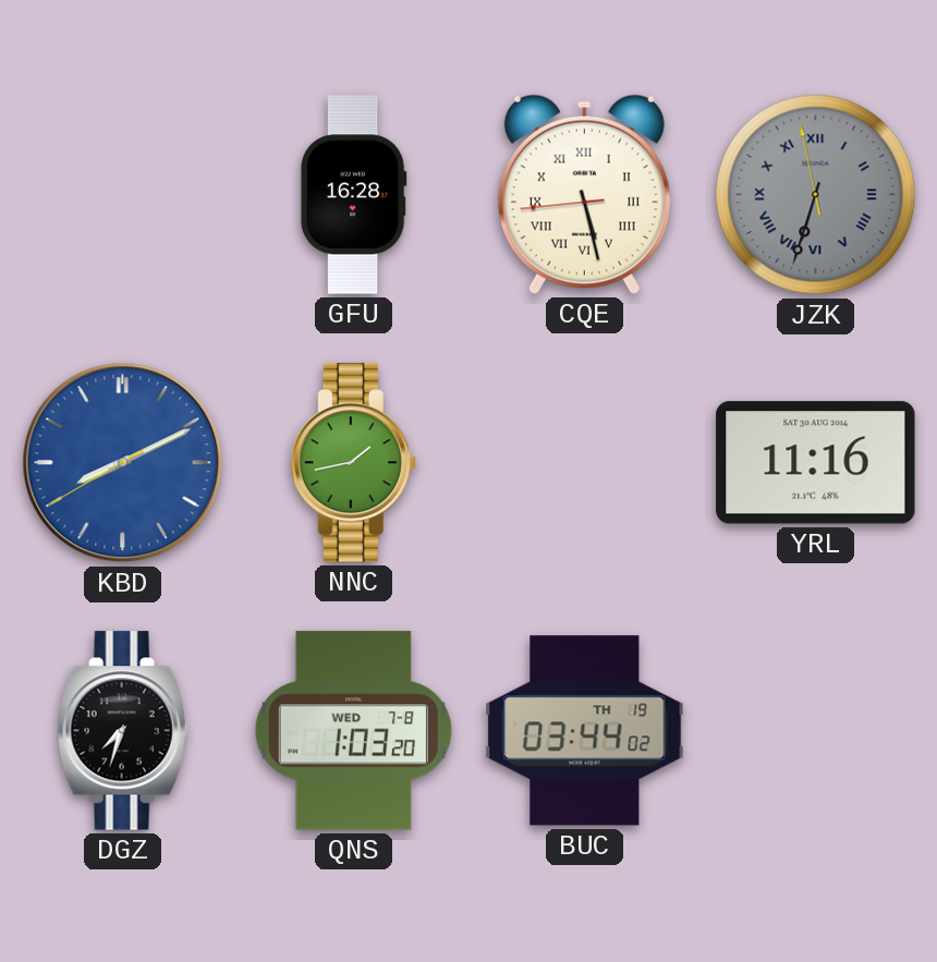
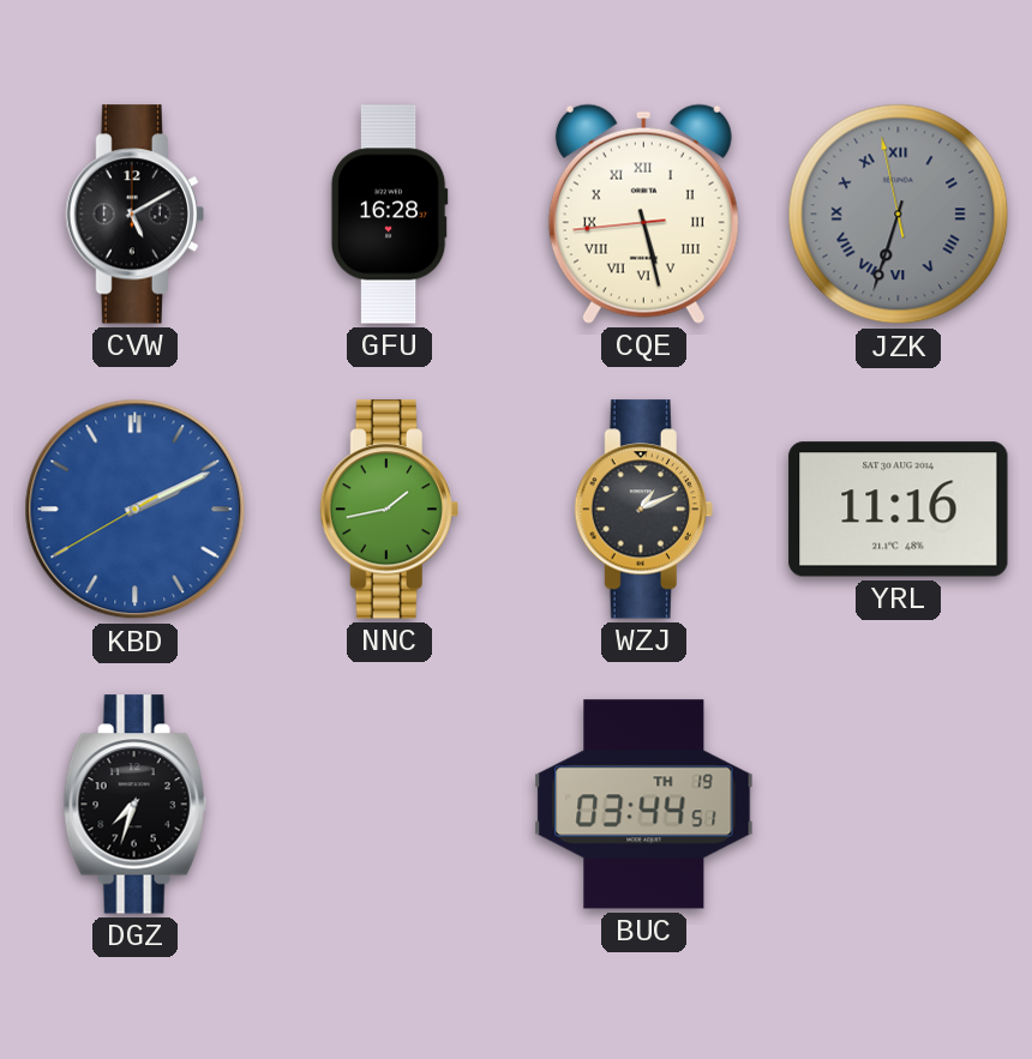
CVW: none -> 5:10 (134, 215)
KBD: 8:10 -> 2:10 (136, 510)
WZJ: none -> 1:11 (643, 510)
QNS: 1:03 -> none (353, 731)
BUC: 03:44:02 -> 03:44:51 (644, 805)
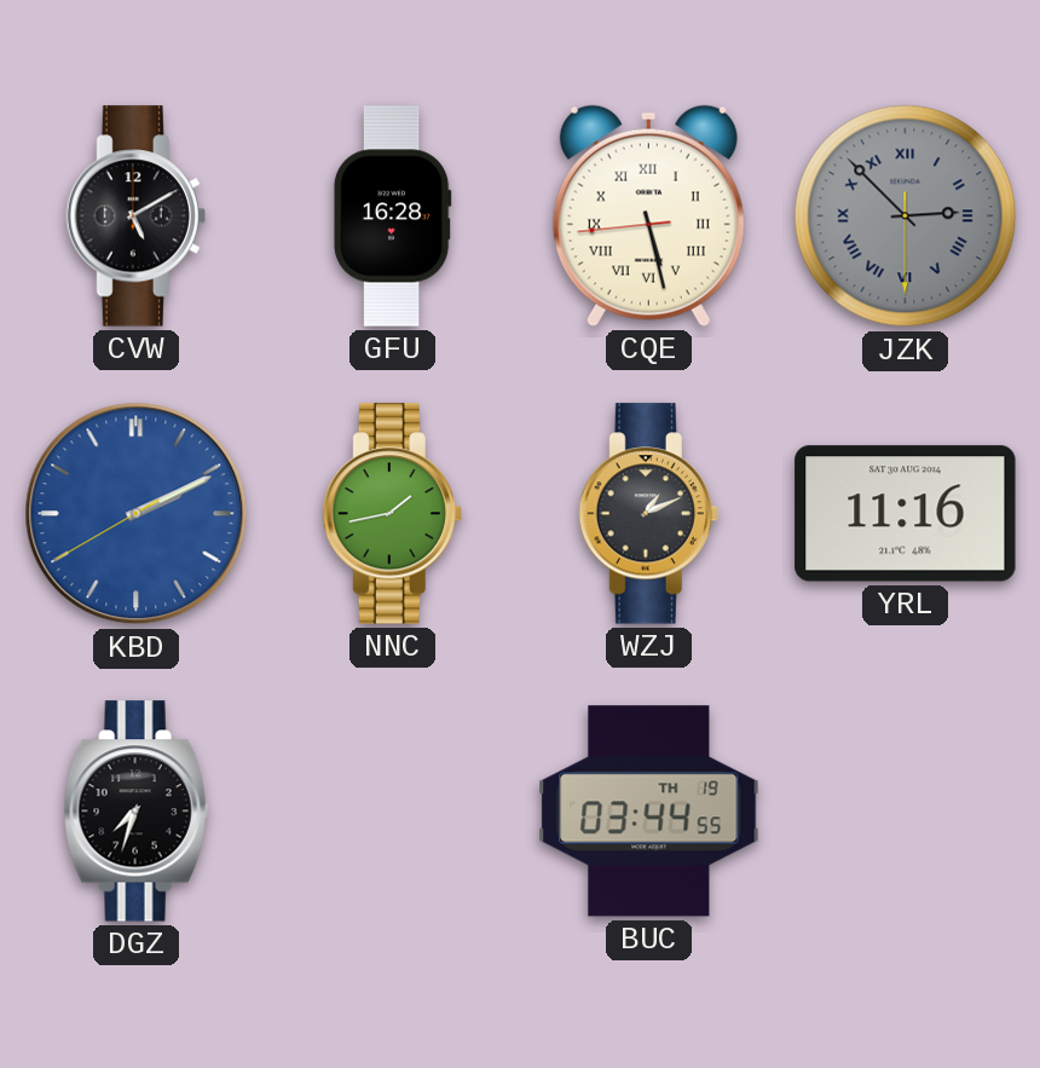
JZK: 6:32 -> 2:52 (906, 217)
BUC: 03:44:51 -> 03:44:55 (649, 812)
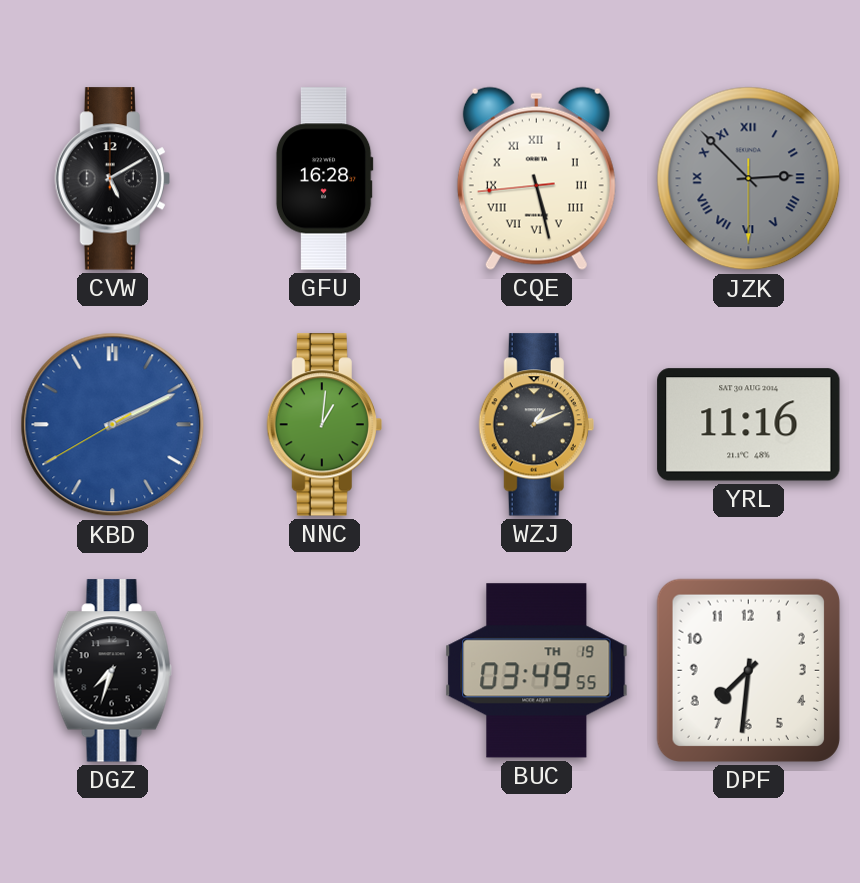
NNC: 1:43 -> 1:01 (324, 425)
BUC: 03:44 -> 03:49 (537, 671)
DPF: none -> 7:31 (748, 670)
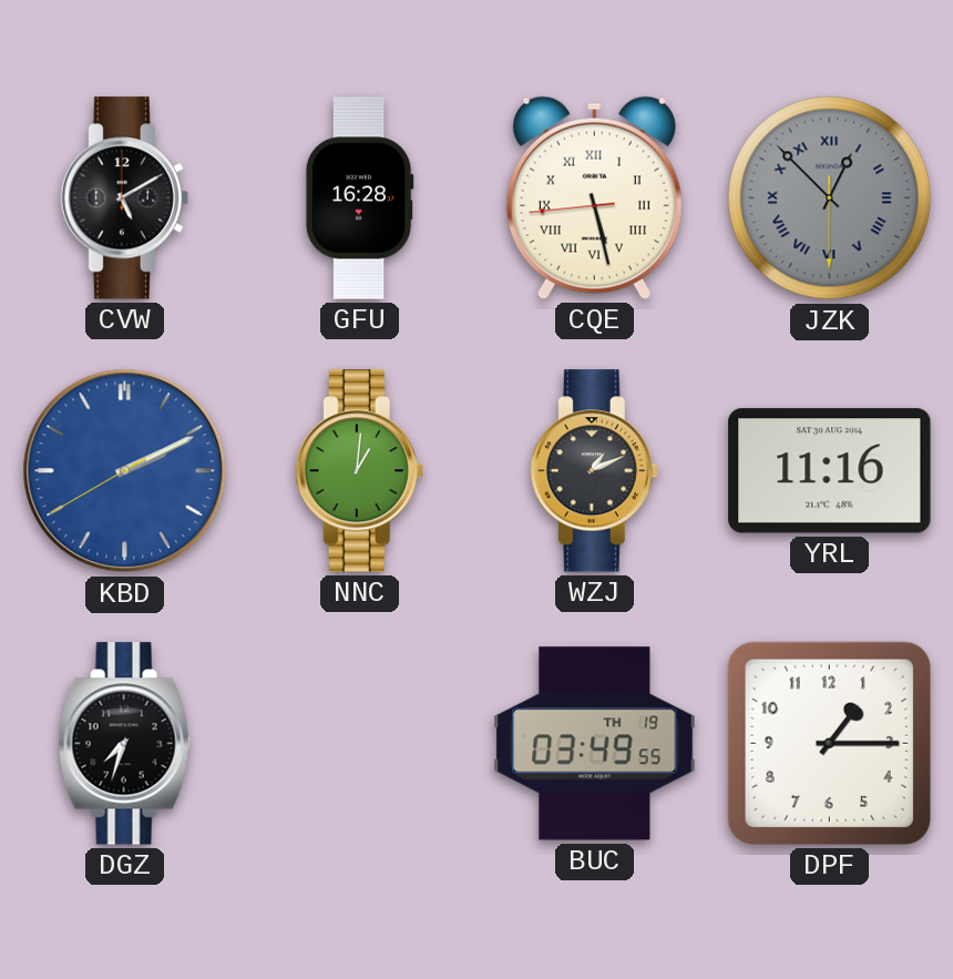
JZK: 2:52 -> 12:52 (830, 198)
DPF: 7:31 -> 1:15 (829, 743)
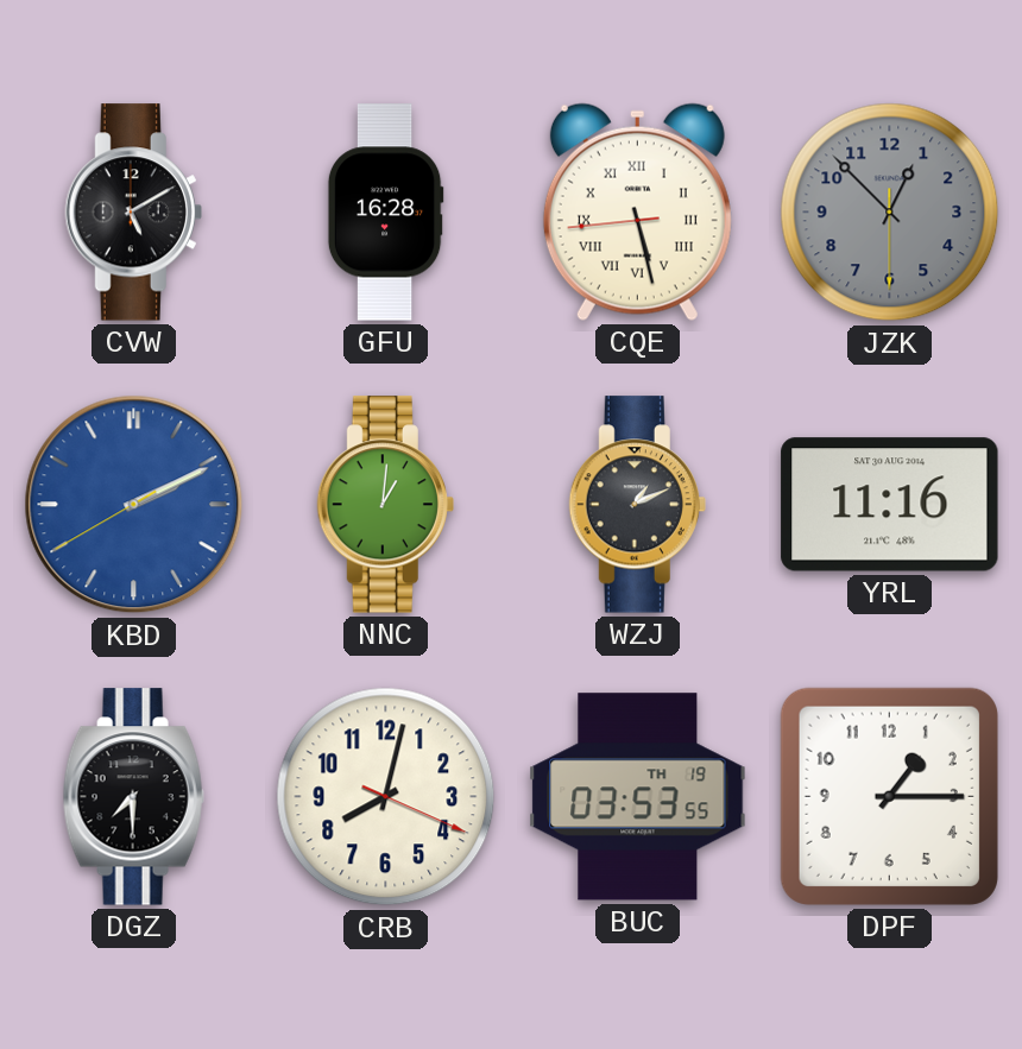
JZK numerals: Roman -> Arabic (890, 213)
DGZ: 7:33 -> 7:30 (133, 797)
CRB: none -> 8:02 (386, 797)
BUC: 03:49 -> 03:53 (638, 797)
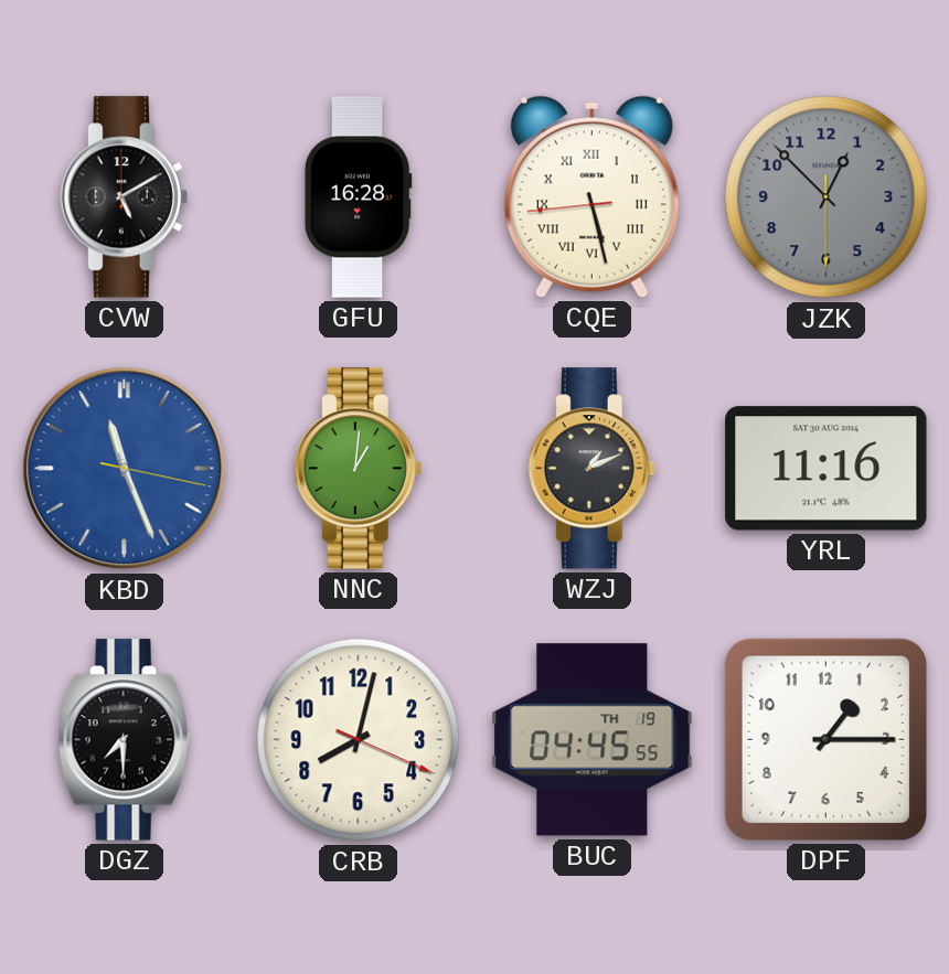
KBD: 2:10 -> 11:26 (125, 469)
BUC: 03:53 -> 04:45 (593, 740)
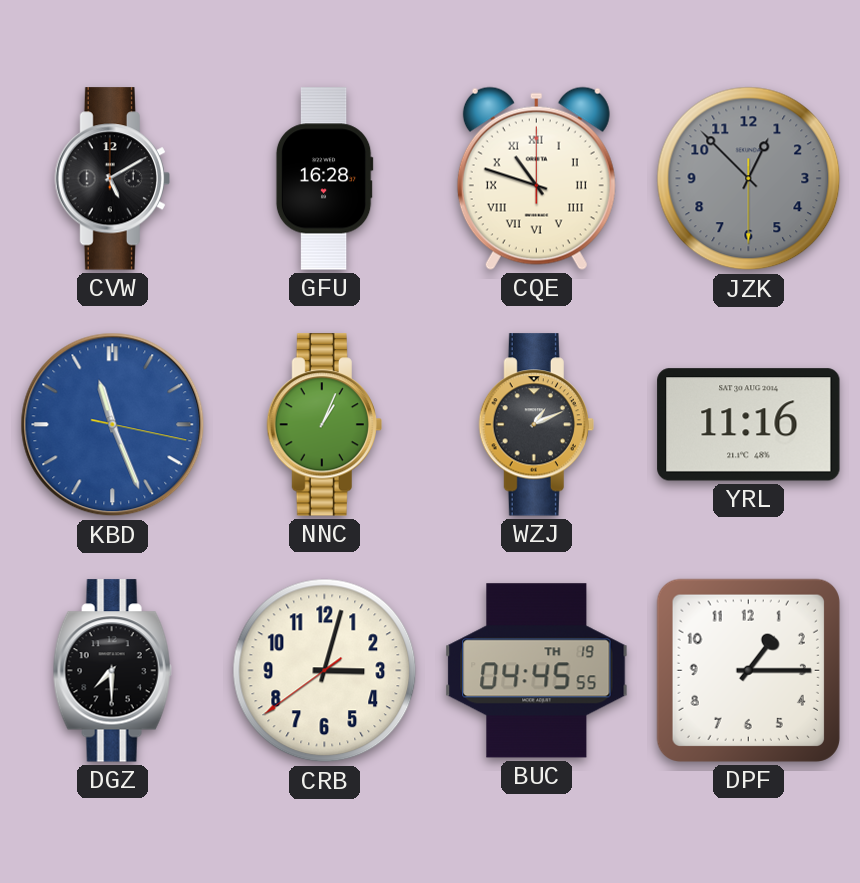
CQE: 5:27 -> 10:48 (536, 178)
NNC: 1:01 -> 1:04 (324, 425)
CRB: 8:02 -> 3:02 (325, 671)
